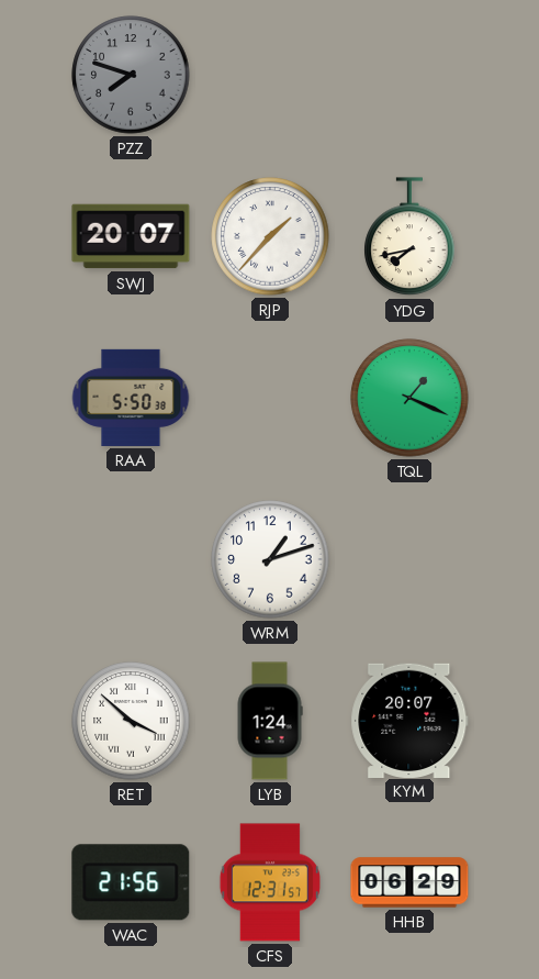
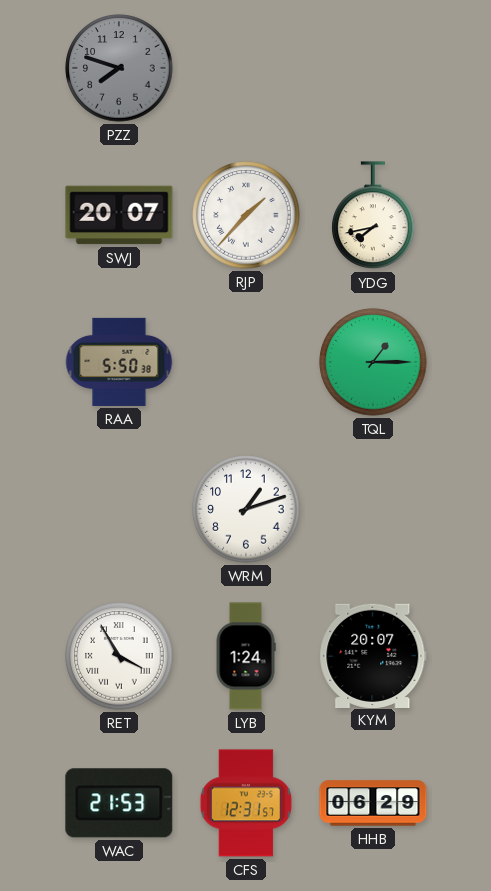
TQL: 1:19 -> 1:15 (373, 362)
RET: 3:52 -> 3:55 (119, 656)
WAC: 21:56 -> 21:53 (119, 803)
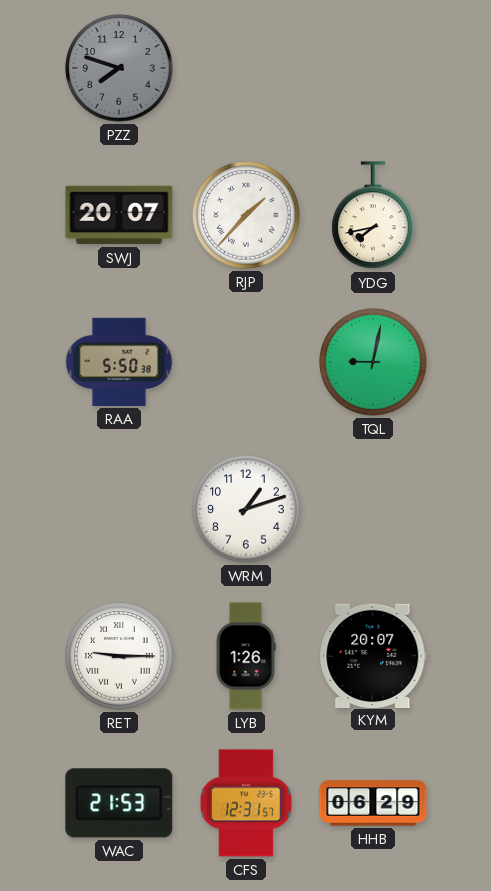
TQL: 1:15 -> 9:02 (373, 362)
RET: 3:55 -> 9:15 (119, 656)
LYB: 1:24 -> 1:26 (246, 656)
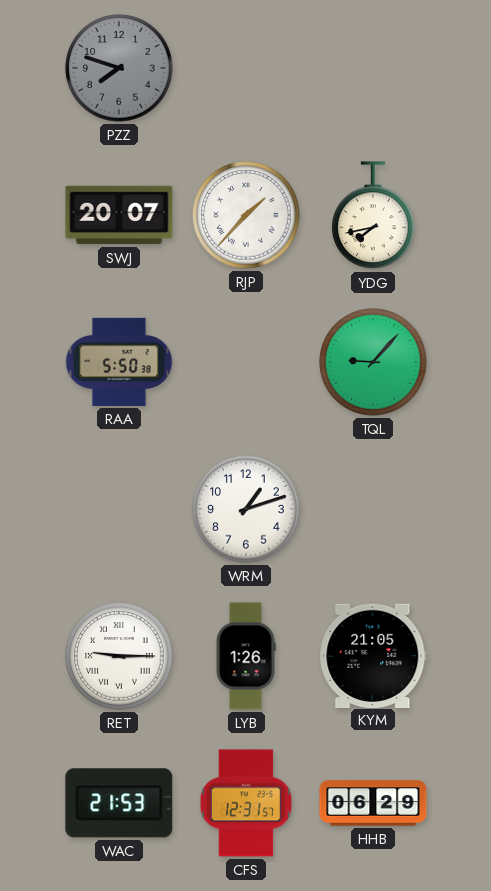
TQL: 9:02 -> 9:07 (373, 362)
KYM: 20:07 -> 21:05 (373, 655)
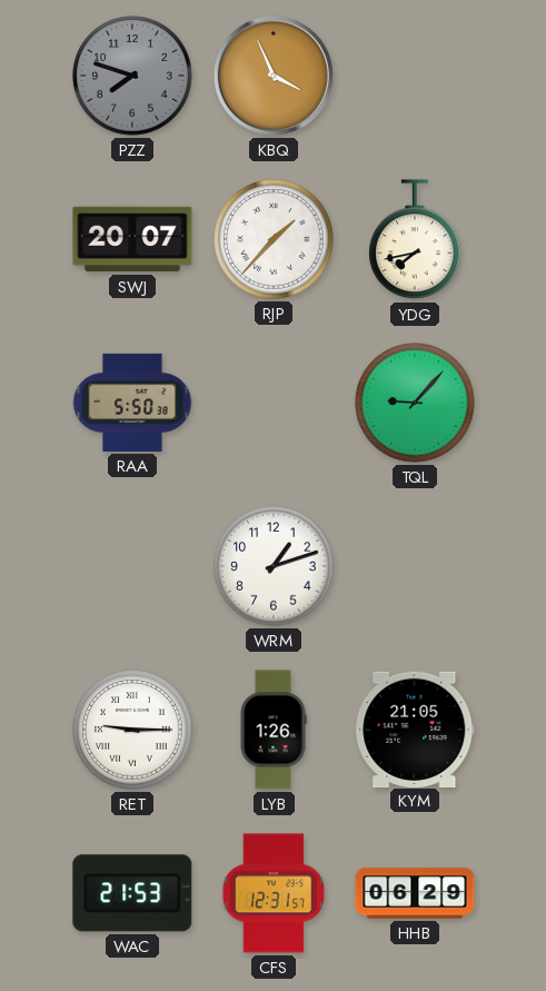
KBQ: none -> 3:56 (274, 76)
